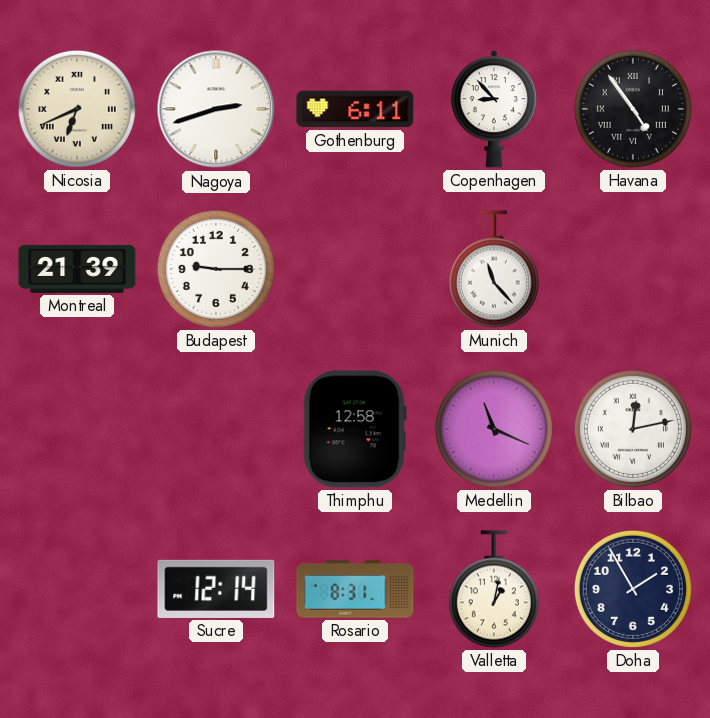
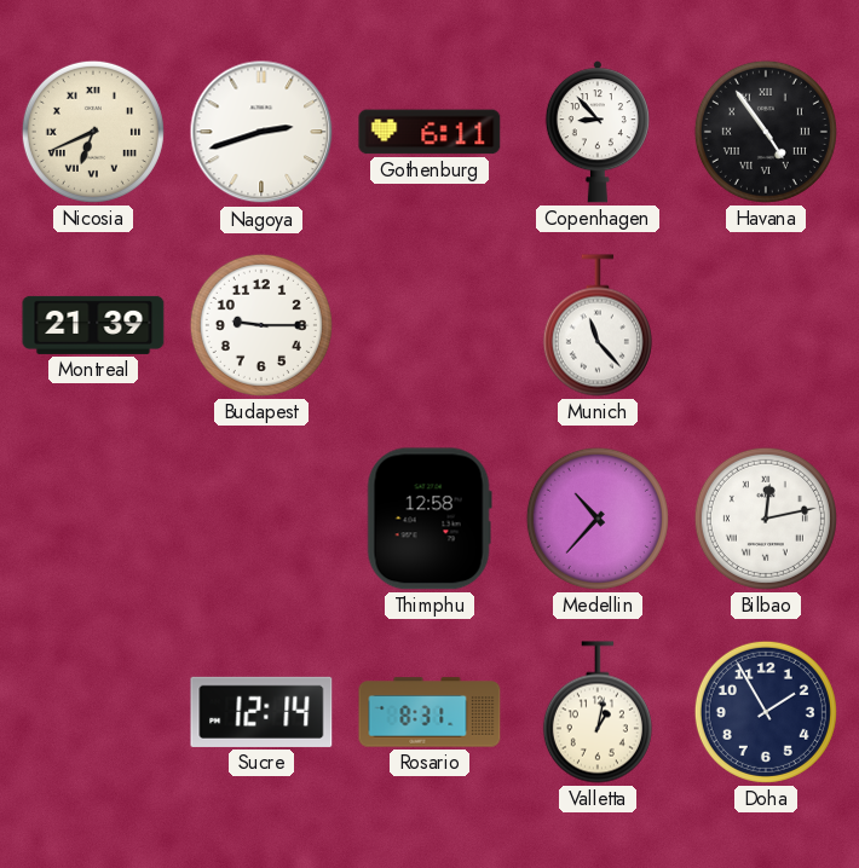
Medellin: 11:19 -> 10:37 (598, 519)
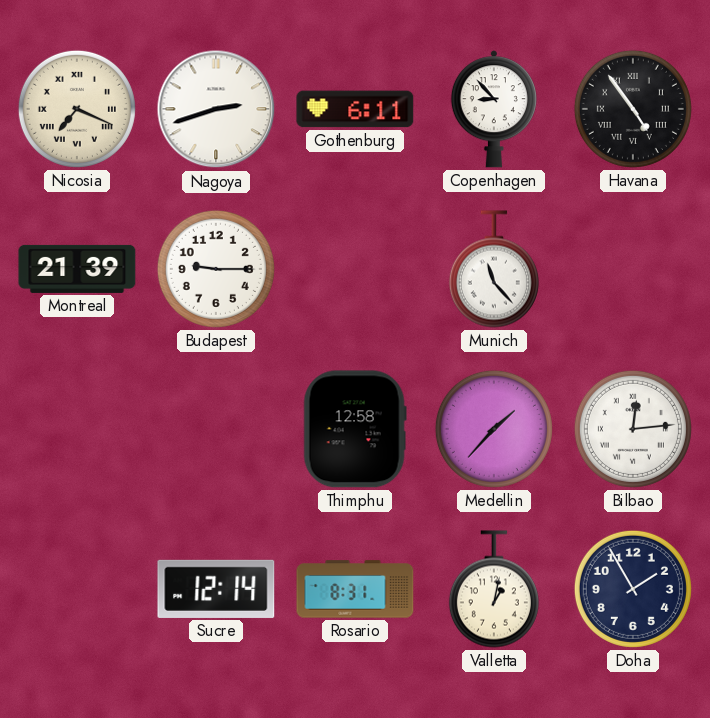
Nicosia: 6:41 -> 7:19 (77, 109)
Medellin: 10:37 -> 1:37 (494, 429)
Bilbao: 12:13 -> 12:14 (633, 429)
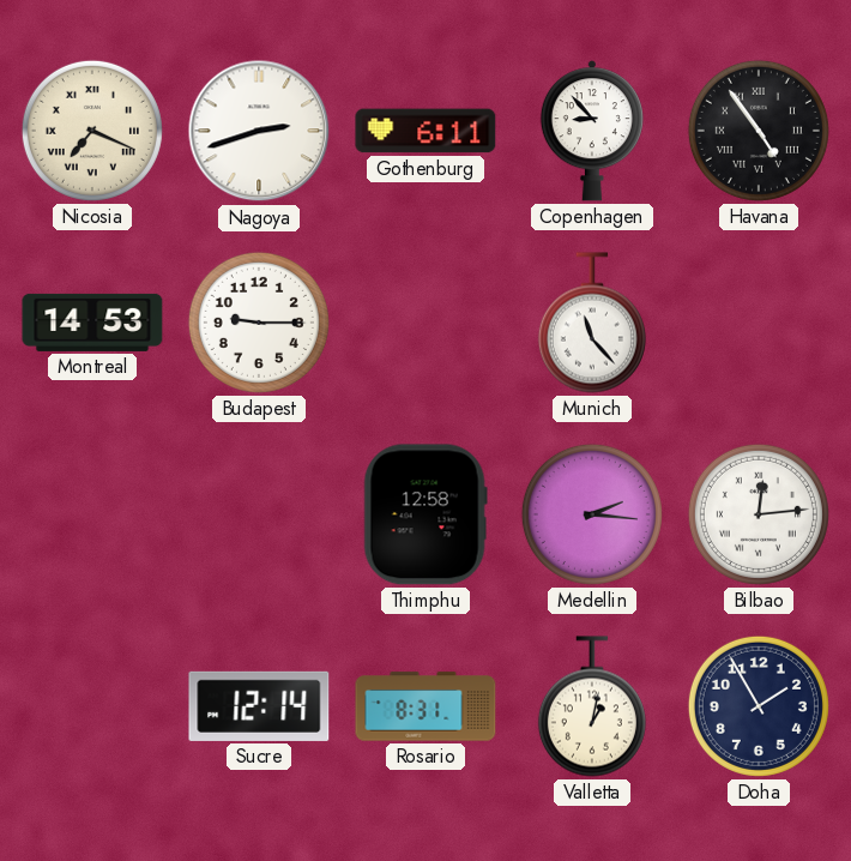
Montreal: 21:39 -> 14:53 (92, 323)
Medellin: 1:37 -> 2:16 (592, 514)
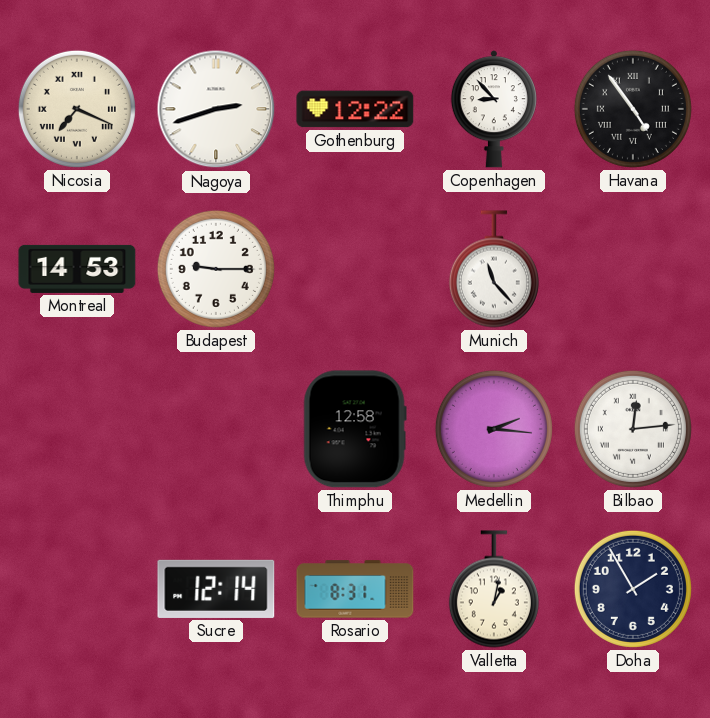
Gothenburg: 6:11 -> 12:22 (355, 109)
